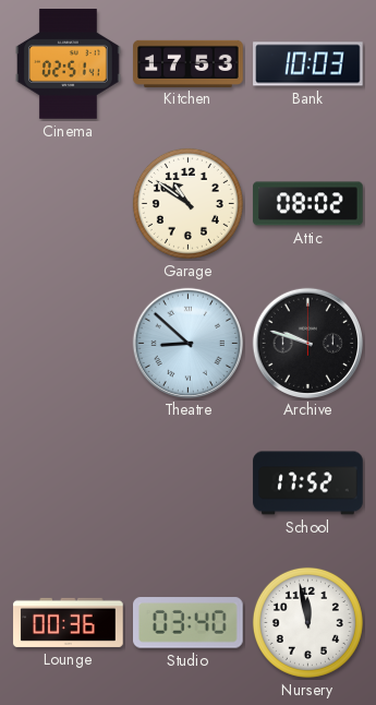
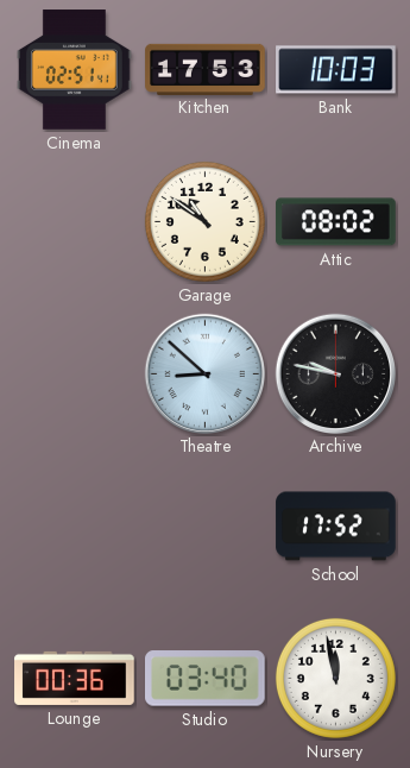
Archive: 9:48 -> 9:47 (335, 373)
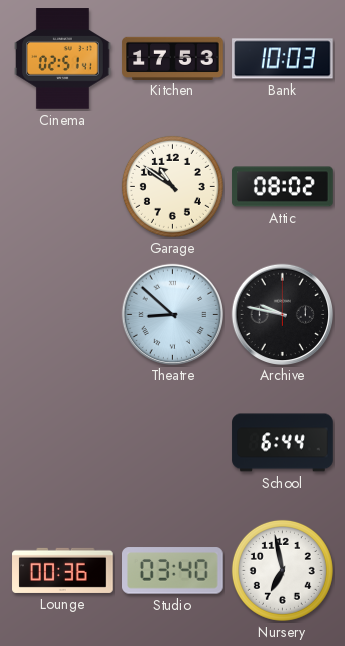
School: 17:52 -> 6:44 (283, 443)
Nursery: 11:58 -> 6:58 (282, 570)
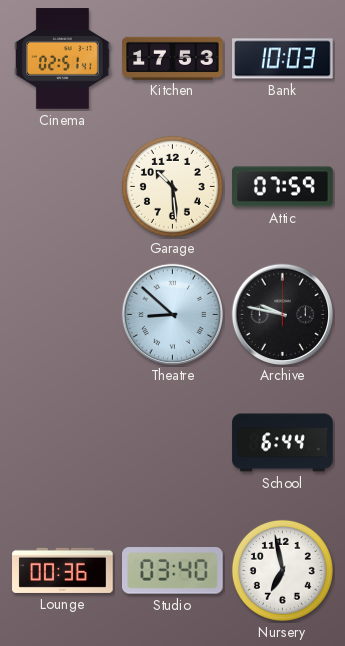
Garage: 10:51 -> 10:29 (172, 186)
Attic: 08:02 -> 07:59 (283, 187)
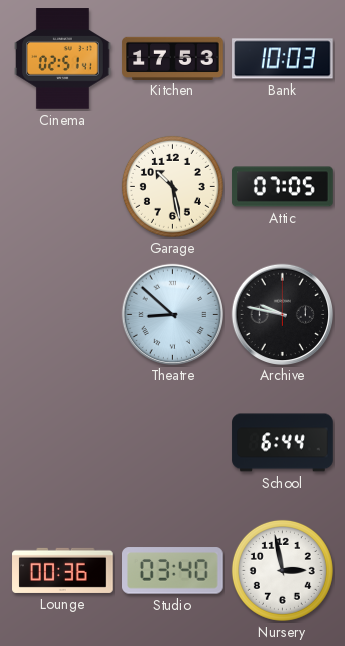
Garage: 10:29 -> 10:28 (172, 186)
Attic: 07:59 -> 07:05 (283, 187)
Nursery: 6:58 -> 2:58 (282, 570)
